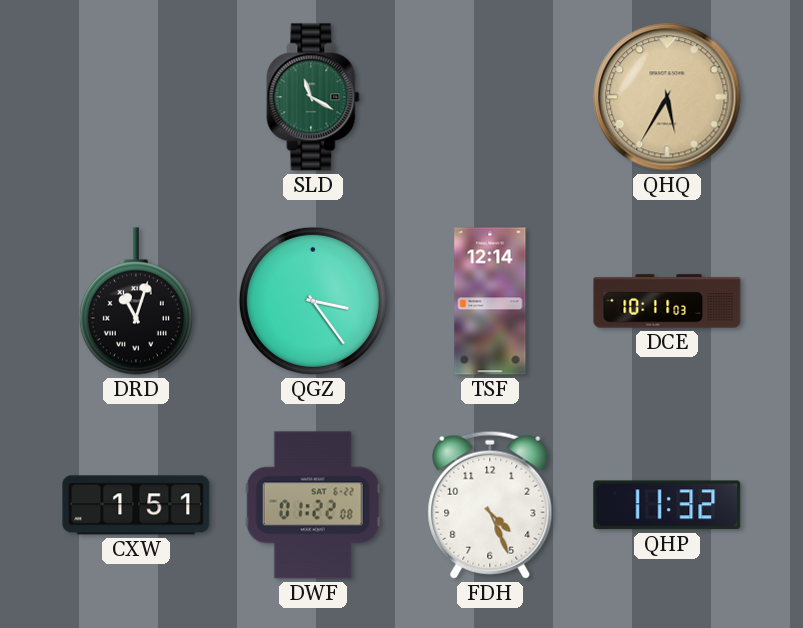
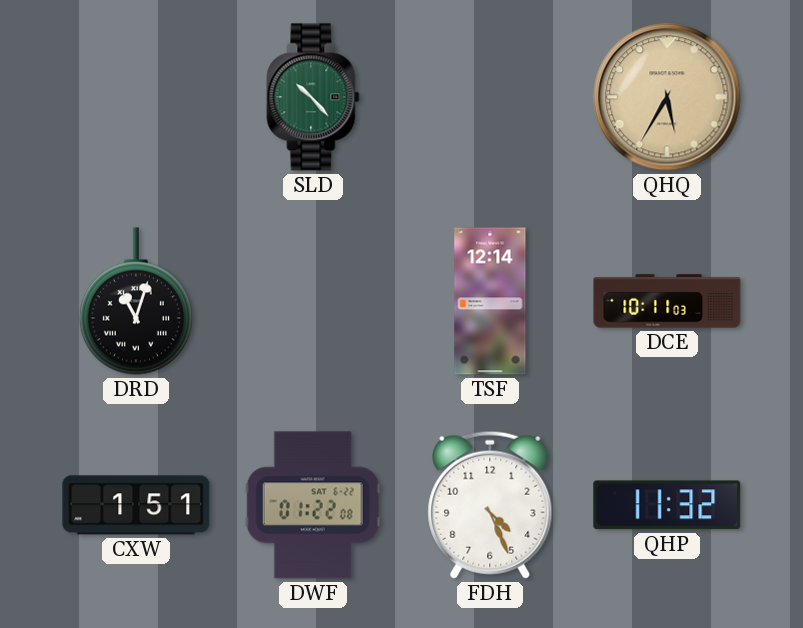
SLD: 11:20 -> 10:23 (313, 97)
QGZ: 3:24 -> none (313, 301)
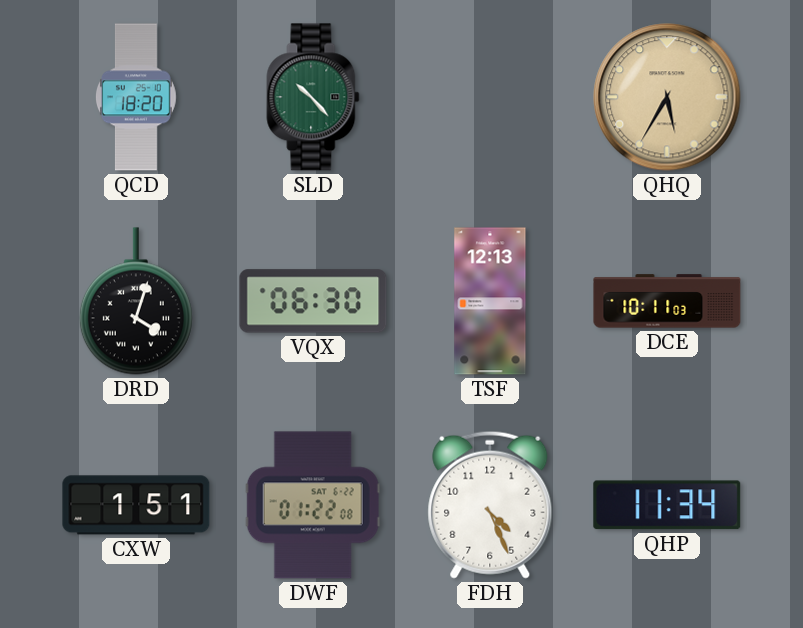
QCD: none -> 18:20 (136, 97)
DRD: 11:03 -> 4:03 (136, 301)
VQX: none -> 06:30 (313, 301)
TSF: 12:14 -> 12:13 (490, 301)
QHP: 11:32 -> 11:34 (667, 505)
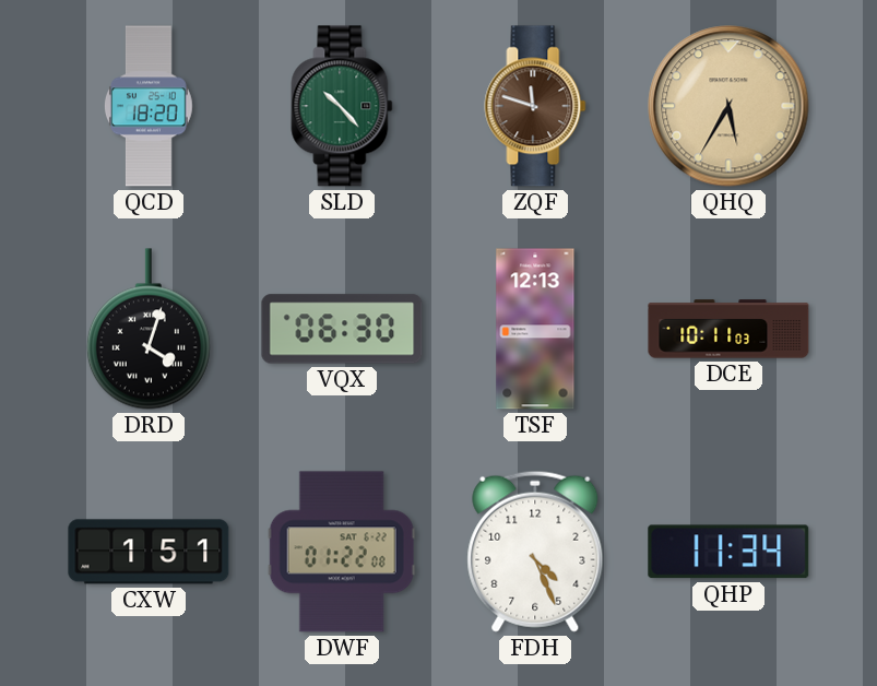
ZQF: none -> 11:48 (535, 106)
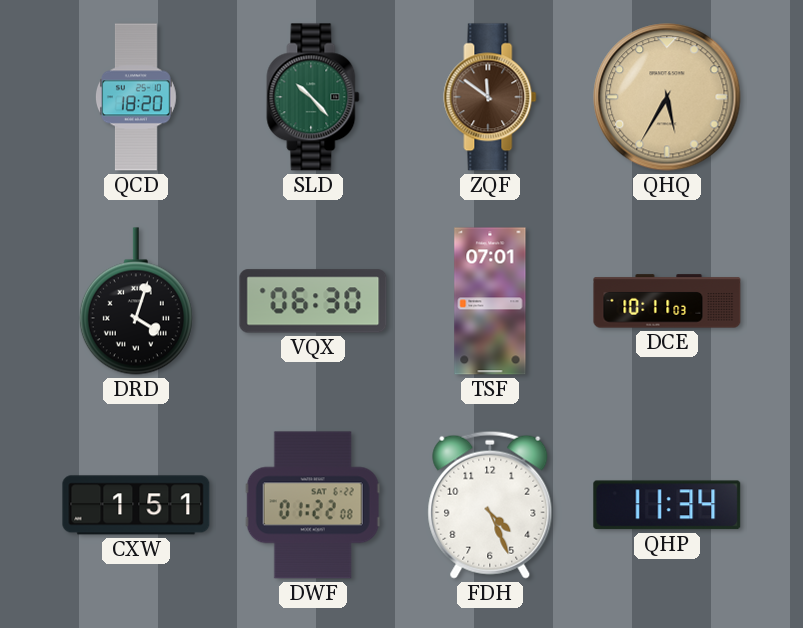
ZQF: 11:48 -> 11:51 (490, 97)
TSF: 12:13 -> 07:01 (490, 301)
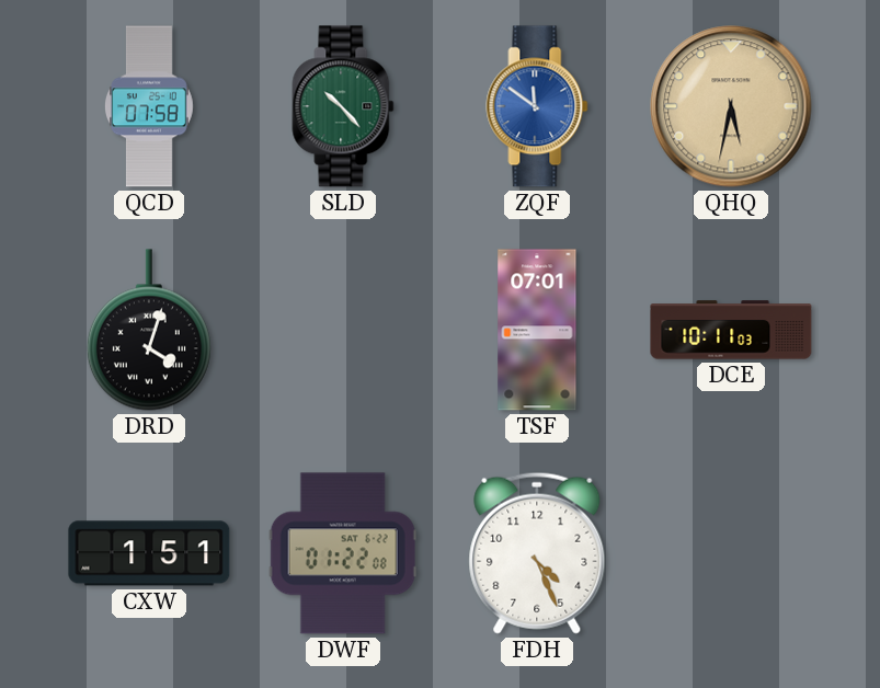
QCD: 18:20 -> 07:58 (149, 106)
ZQF dial: brown -> blue (537, 106)
QHQ: 5:35 -> 5:32 (731, 106)
VQX: 06:30 -> none (313, 301)
QHP: 11:34 -> none (667, 505)
